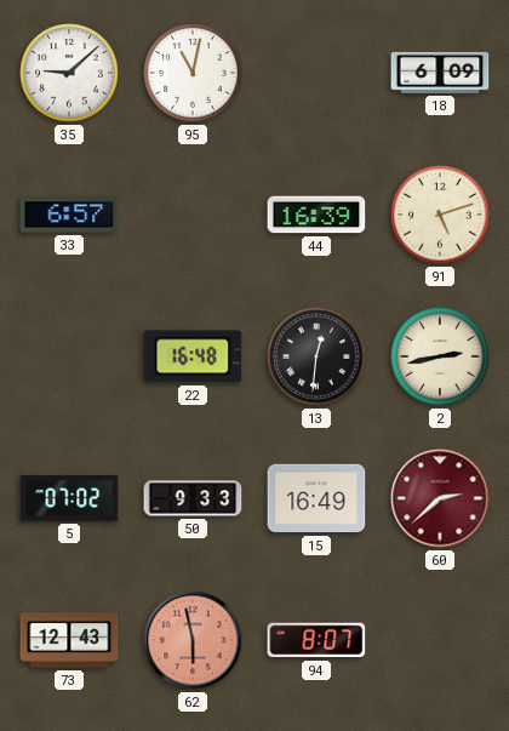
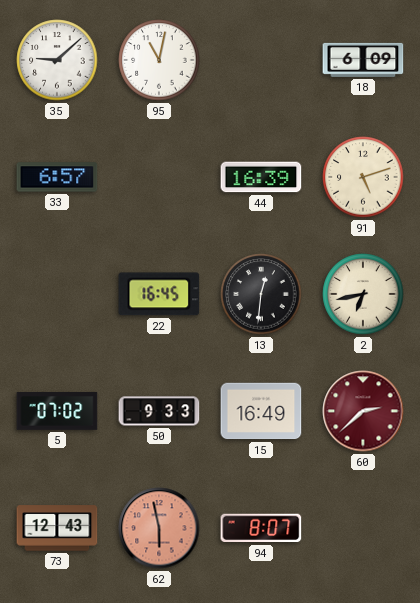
22: 16:48 -> 16:45 (159, 294)
2: 2:43 -> 6:43 (363, 294)
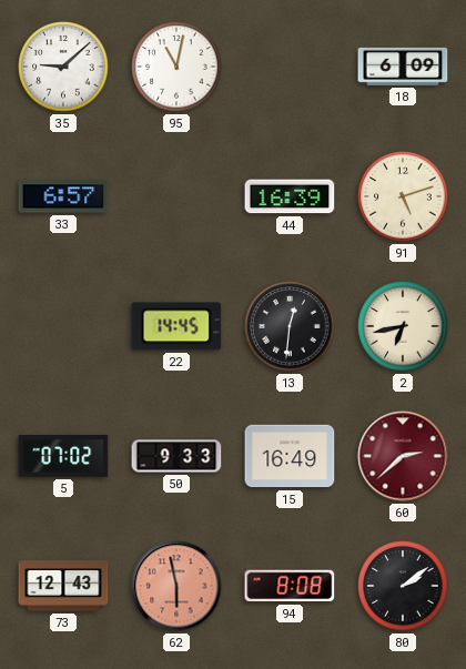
22: 16:45 -> 14:45 (176, 326)
94: 8:07 -> 8:08 (290, 586)
80: none -> 2:09 (403, 586)
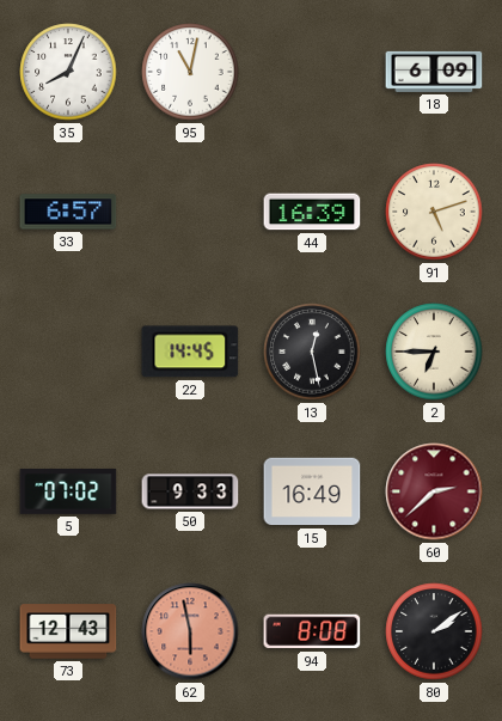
35: 9:08 -> 8:04 (68, 72)
13: 12:31 -> 12:28 (312, 352)
2: 6:43 -> 6:45 (434, 352)
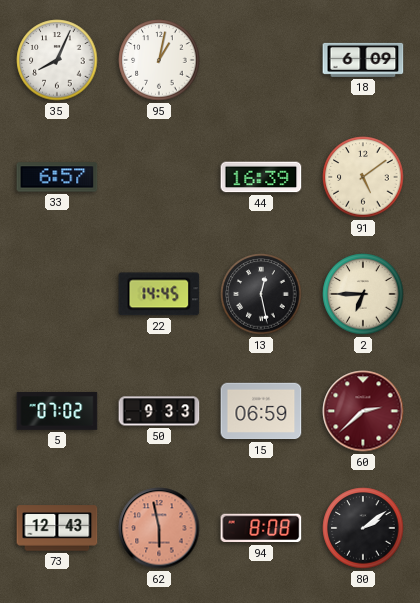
95: 11:02 -> 1:02 (159, 60)
91: 5:12 -> 5:09 (363, 177)
15: 16:49 -> 06:59 (261, 411)
